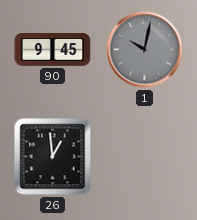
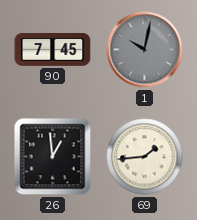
90: 9:45 -> 7:45 (53, 50)
69: none -> 1:44 (145, 157)
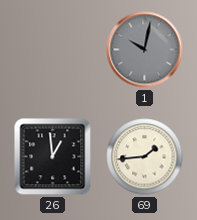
90: 7:45 -> none (53, 50)
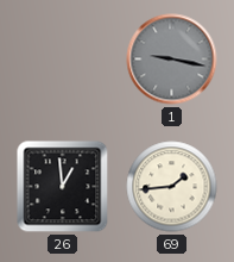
1: 10:02 -> 9:17 (172, 60)
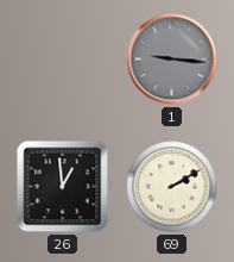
1: 9:17 -> 9:16 (172, 60)
69: 1:44 -> 2:10 (172, 187)
